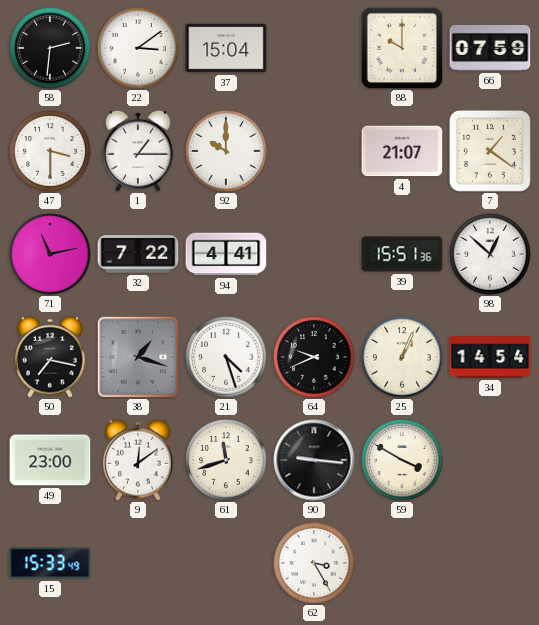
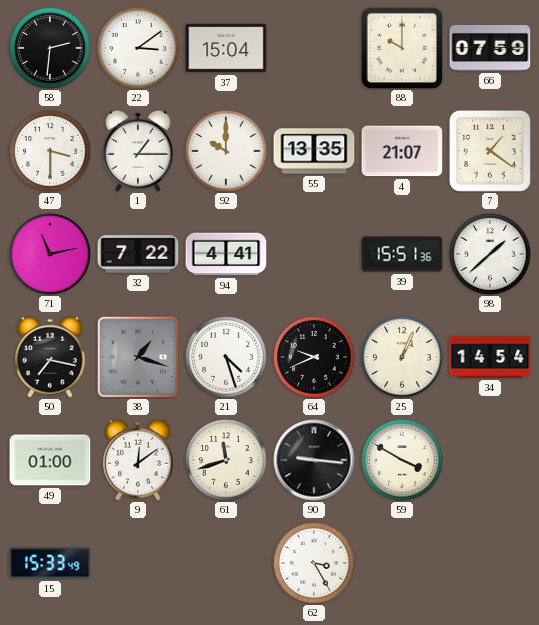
55: none -> 13:35 (314, 151)
98: 12:52 -> 1:38 (490, 254)
49: 23:00 -> 01:00 (50, 460)
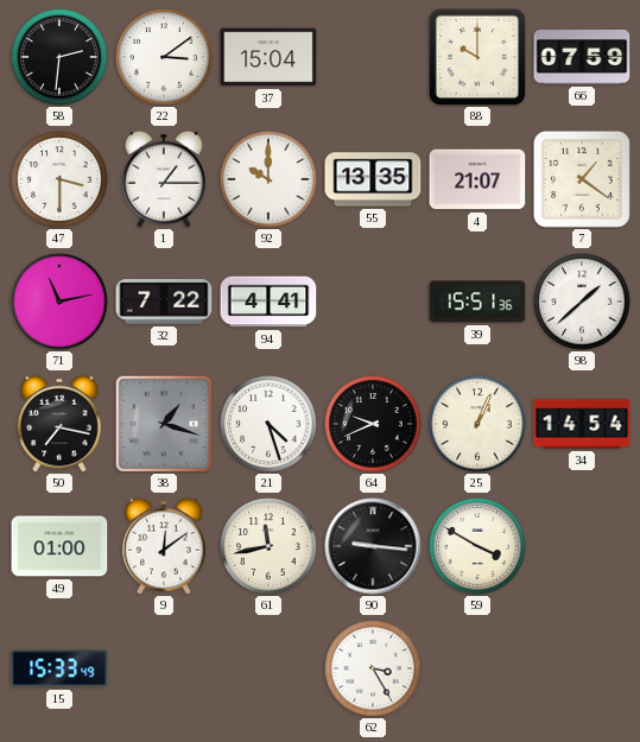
61: 11:42 -> 11:43 (268, 546)
